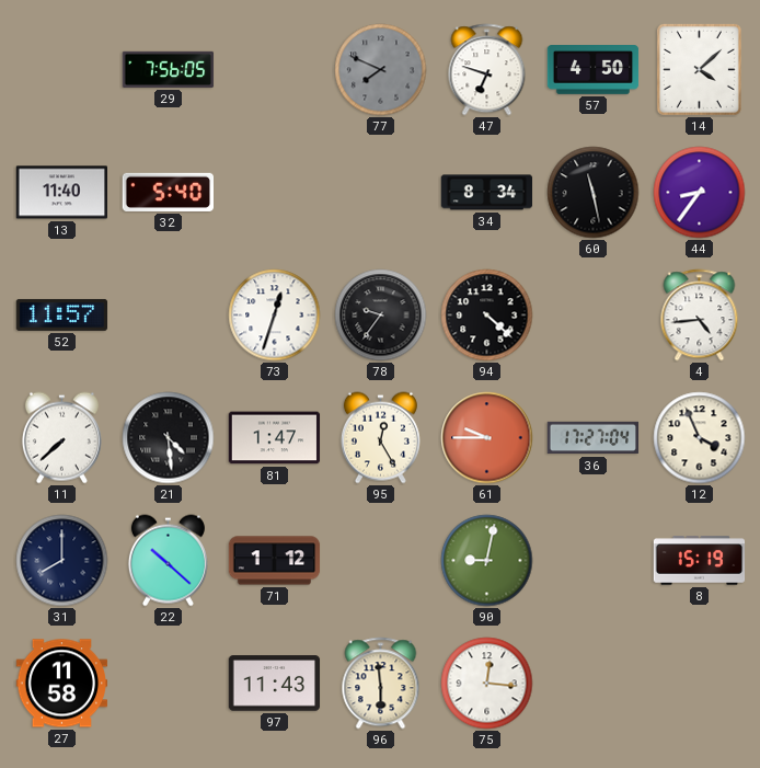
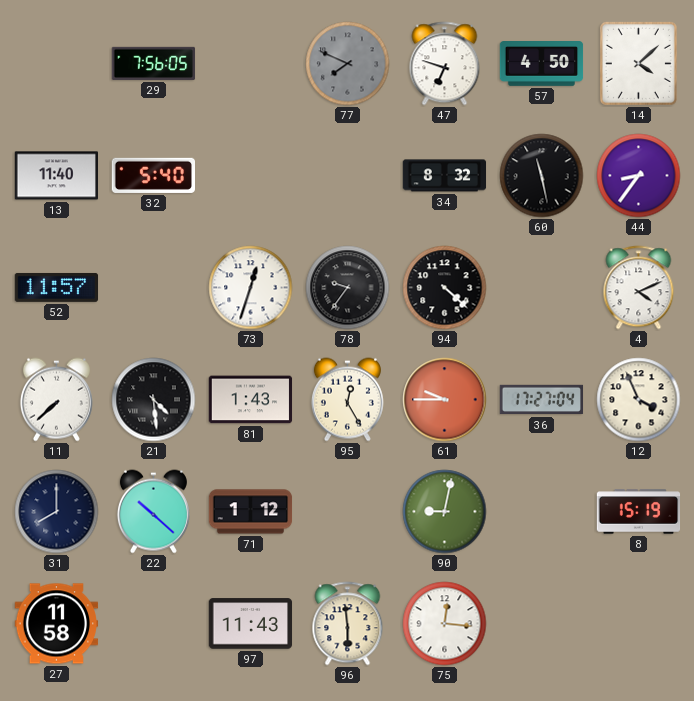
34: 8:34 -> 8:32 (445, 176)
4: 4:44 -> 4:11 (639, 288)
81: 1:47 -> 1:43 (251, 400)
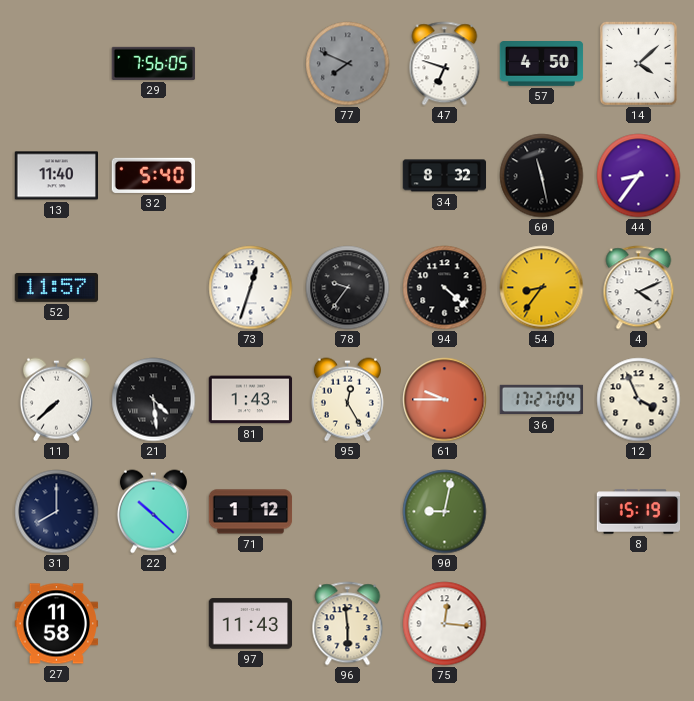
54: none -> 8:36 (542, 288)
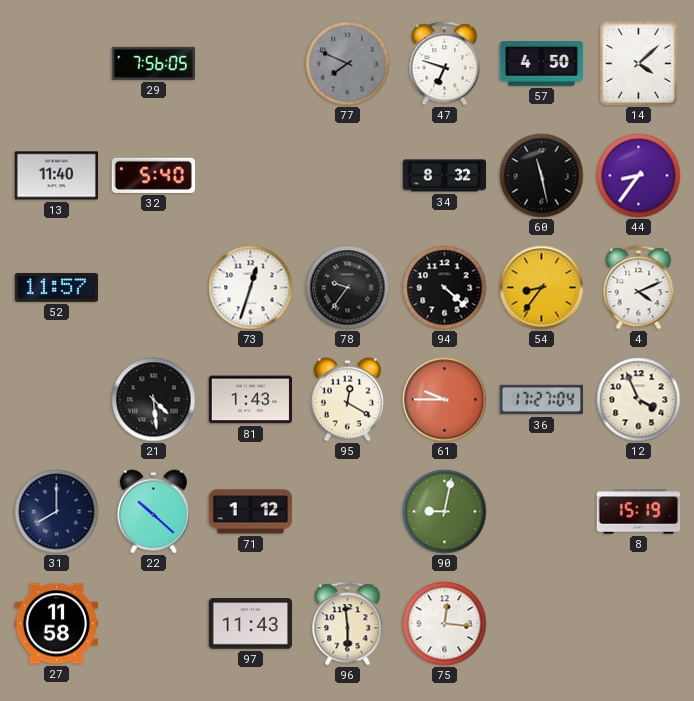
11: 7:38 -> none (56, 400)
95: 12:25 -> 12:20 (347, 400)
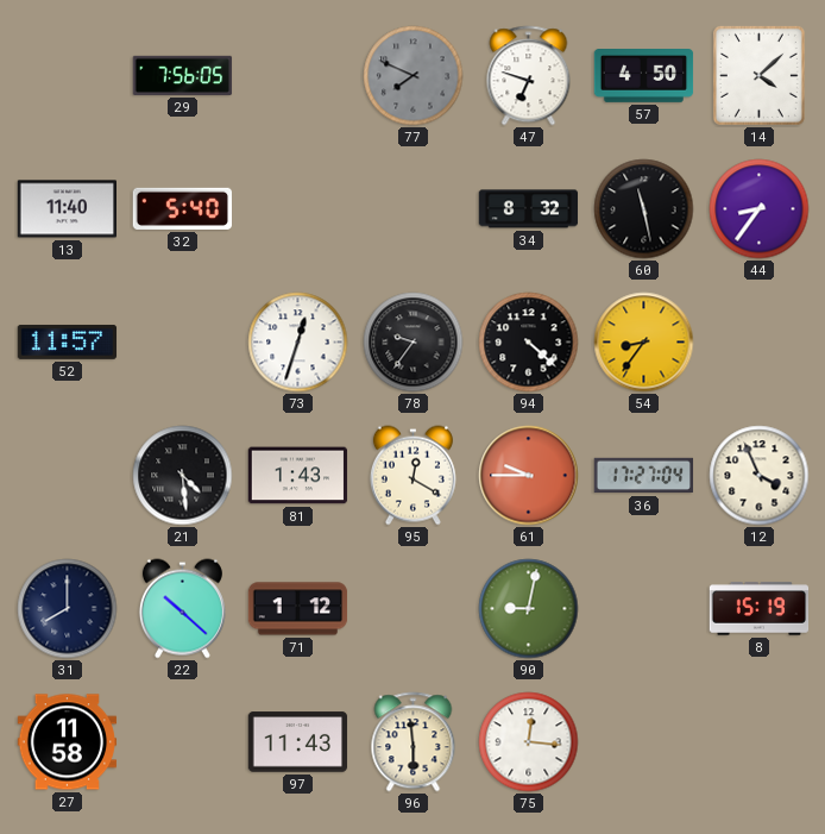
4: 4:11 -> none (639, 288)
